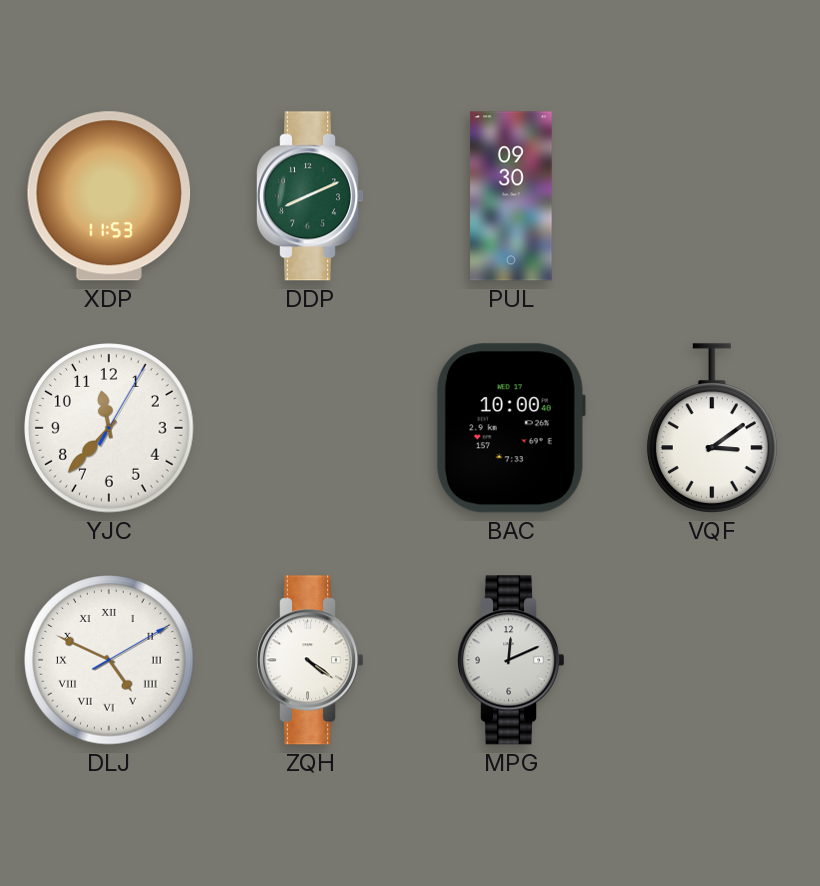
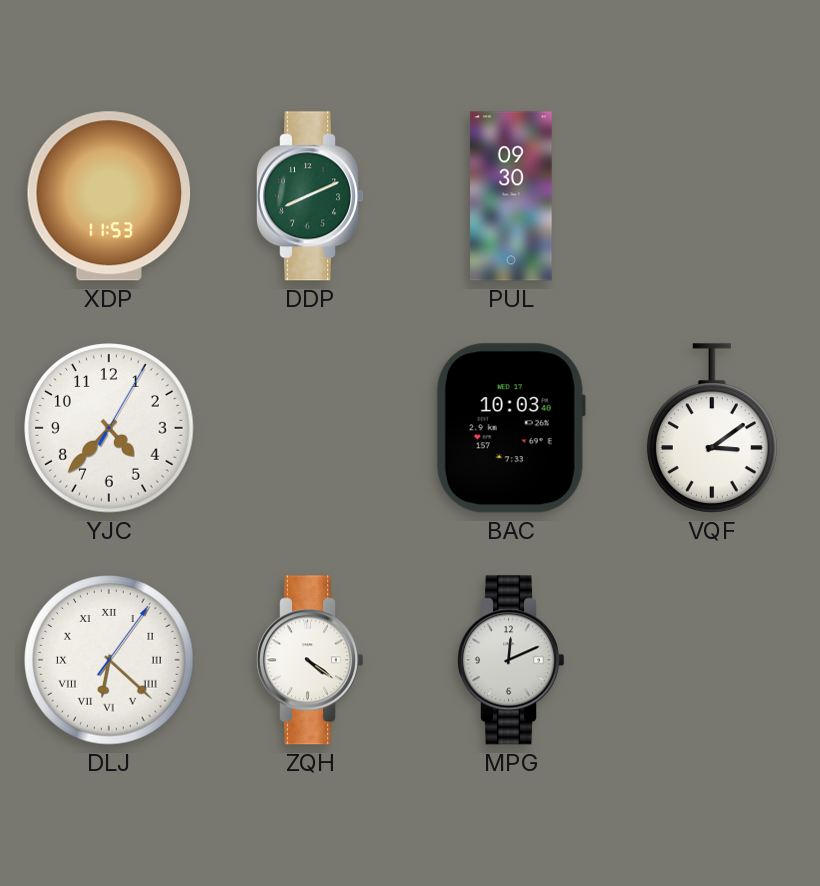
YJC: 11:37 -> 4:37 (109, 428)
BAC: 10:00 -> 10:03 (511, 428)
DLJ: 4:49 -> 6:22 (109, 660)
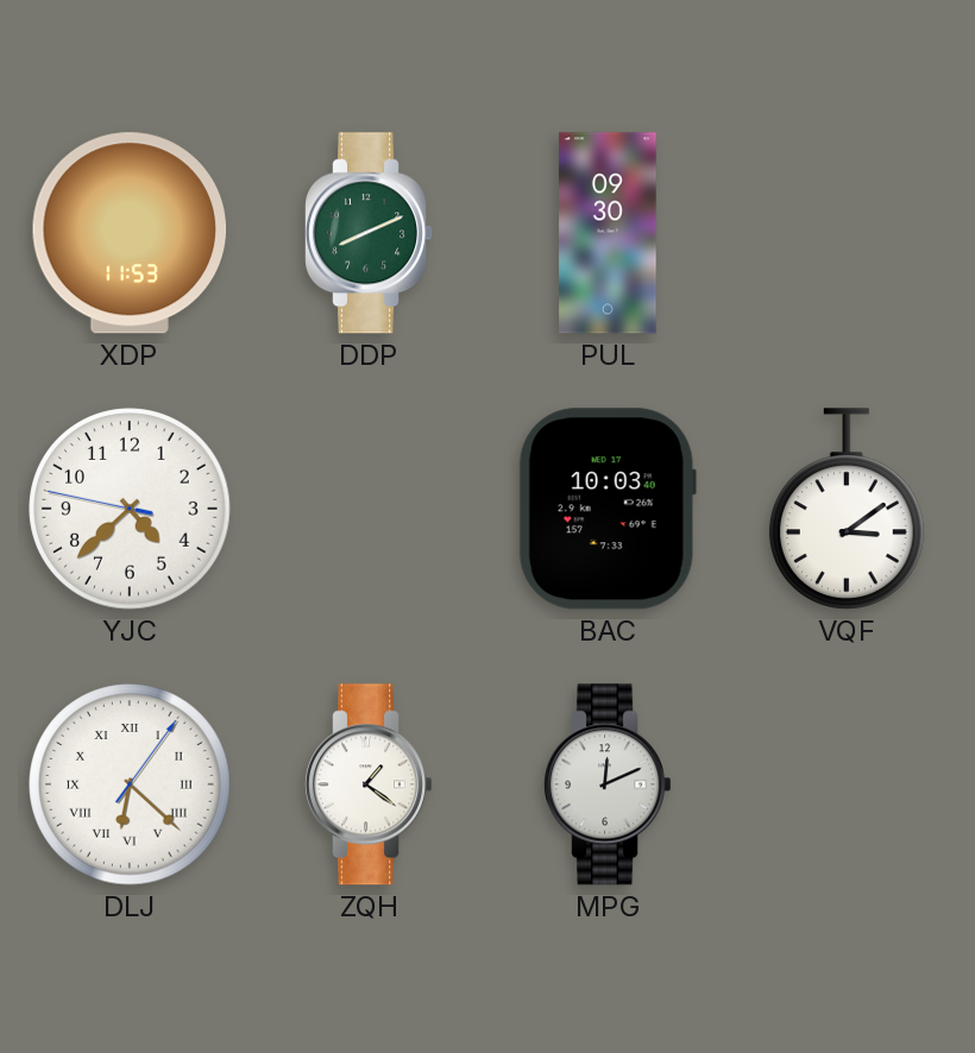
YJC: 4:37:05 -> 4:37:47 (130, 509)
ZQH: 4:21 -> 1:21 (370, 784)
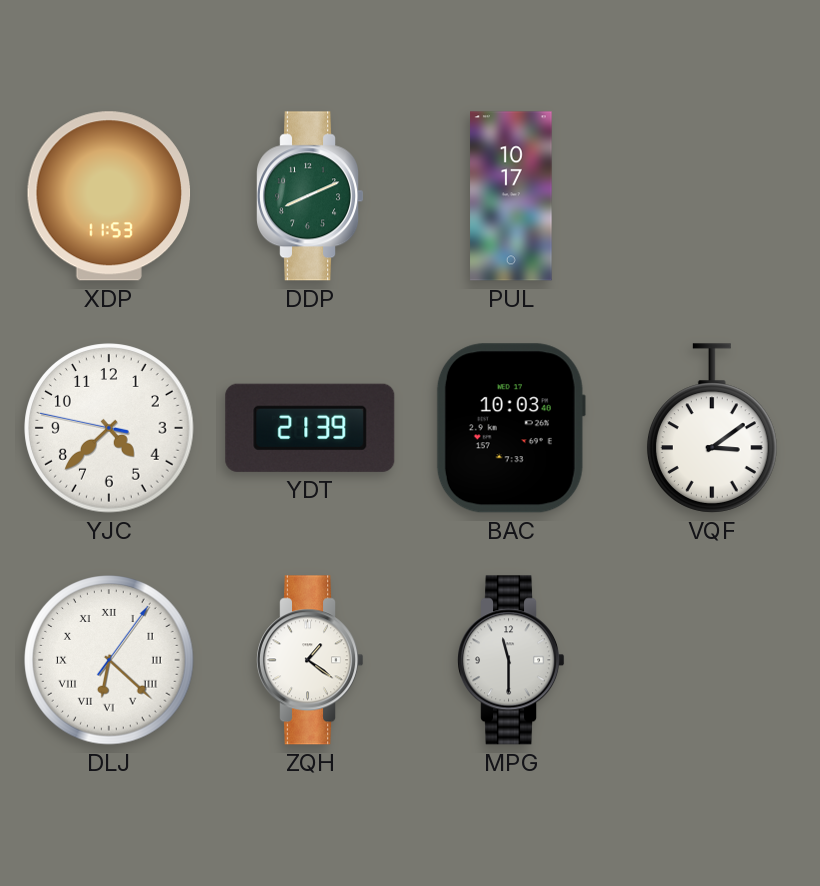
PUL: 09:30 -> 10:17 (511, 196)
YDT: none -> 21:39 (310, 428)
MPG: 12:11 -> 11:30 (512, 660)
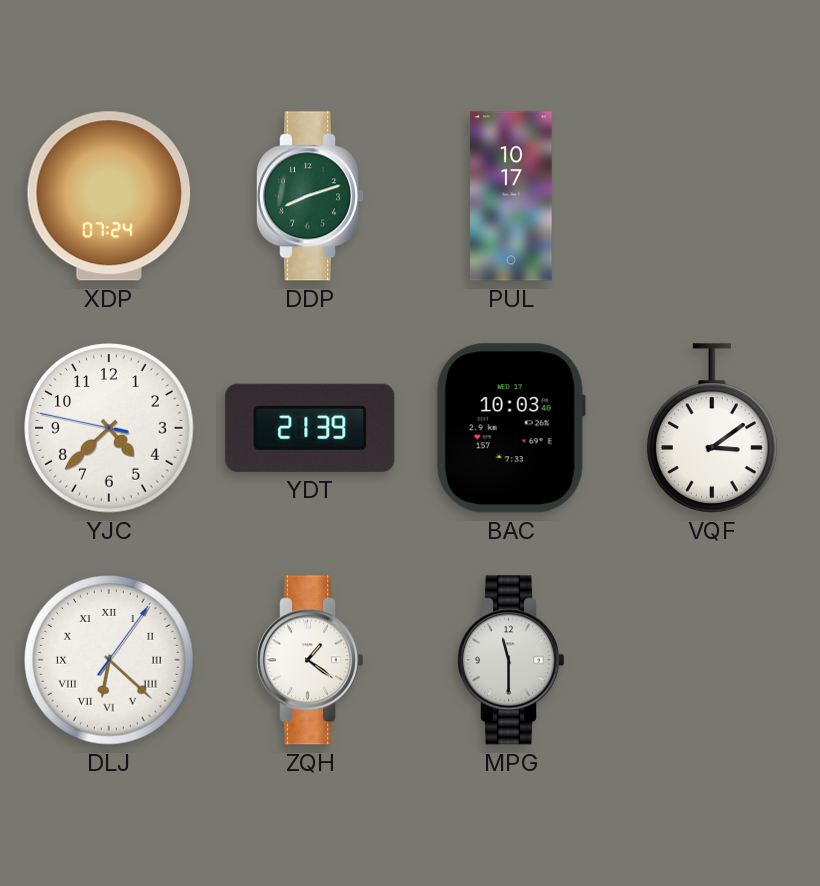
XDP: 11:53 -> 07:24 (109, 196)
DDP: 8:11 -> 8:12 (311, 196)
